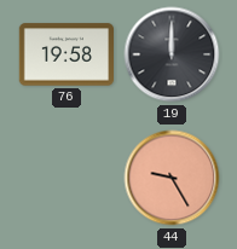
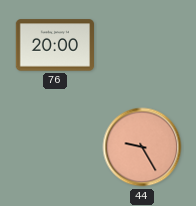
76: 19:58 -> 20:00 (54, 45)
19: 12:00 -> none (172, 54)
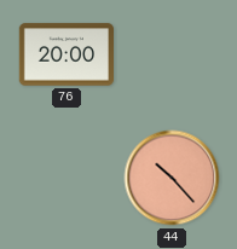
44: 9:25 -> 10:23 (172, 178)
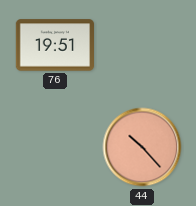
76: 20:00 -> 19:51 (54, 45)
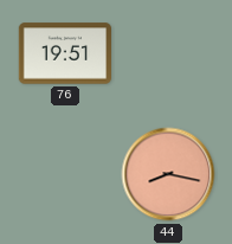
44: 10:23 -> 8:17 (168, 174)
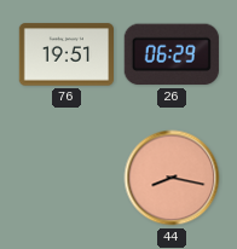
26: none -> 06:29 (172, 54)
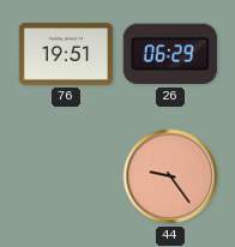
44: 8:17 -> 9:24 (170, 176)
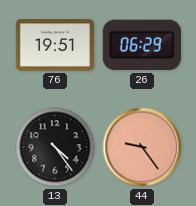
13: none -> 4:24 (55, 147)
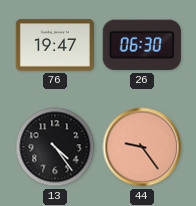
76: 19:51 -> 19:47 (54, 45)
26: 06:29 -> 06:30 (142, 45)
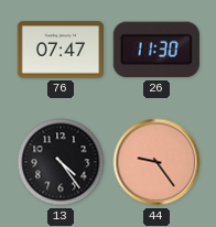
76: 19:47 -> 07:47 (60, 50)
26: 06:30 -> 11:30 (156, 50)
